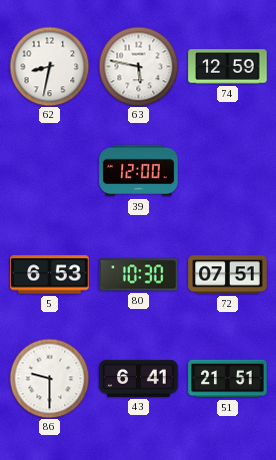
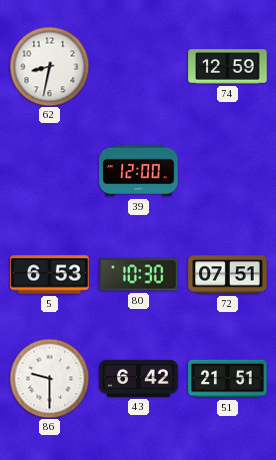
63: 5:47 -> none (138, 66)
43: 6:41 -> 6:42 (139, 378)
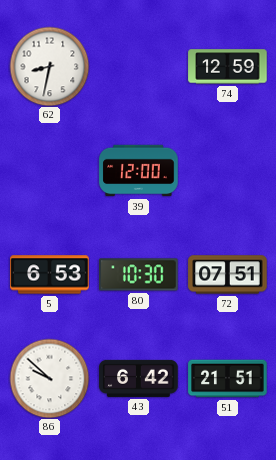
86: 9:30 -> 9:52 (49, 378)
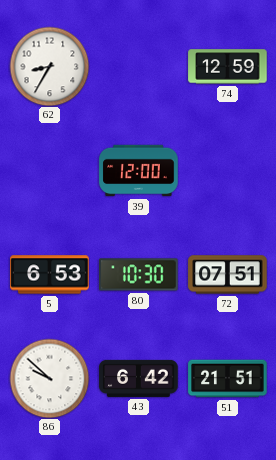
62: 8:32 -> 8:35 (49, 66)
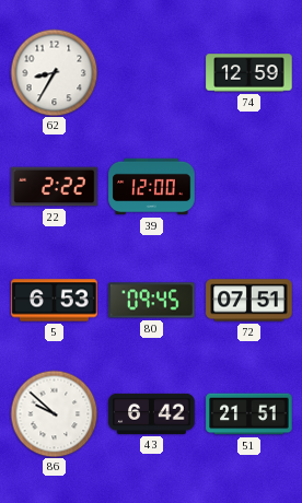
22: none -> 2:22 (55, 187)
80: 10:30 -> 09:45 (152, 301)
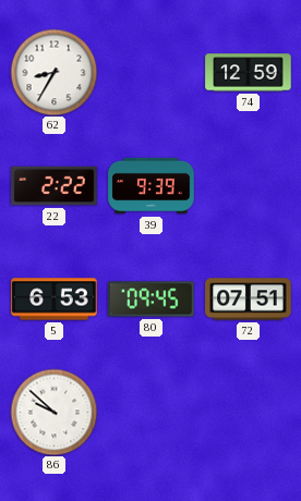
39: 12:00 -> 9:39 (152, 186)
43: 6:42 -> none (152, 413)
51: 21:51 -> none (249, 414)
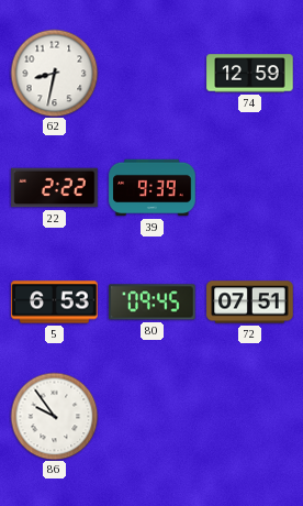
62: 8:35 -> 8:32 (54, 73)
86: 9:52 -> 9:54 (54, 416)
